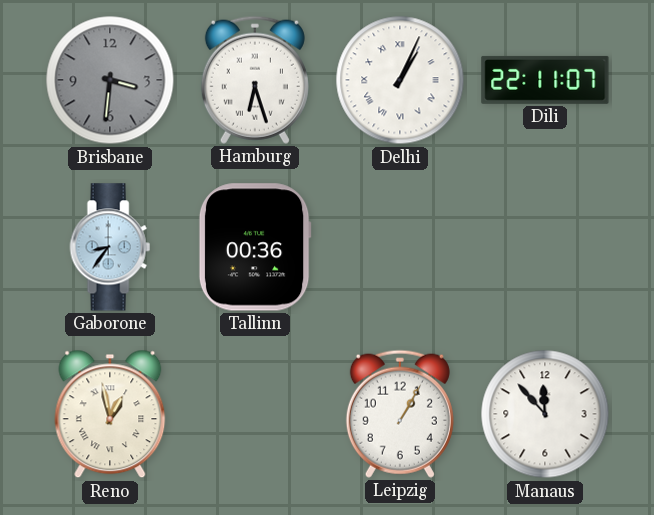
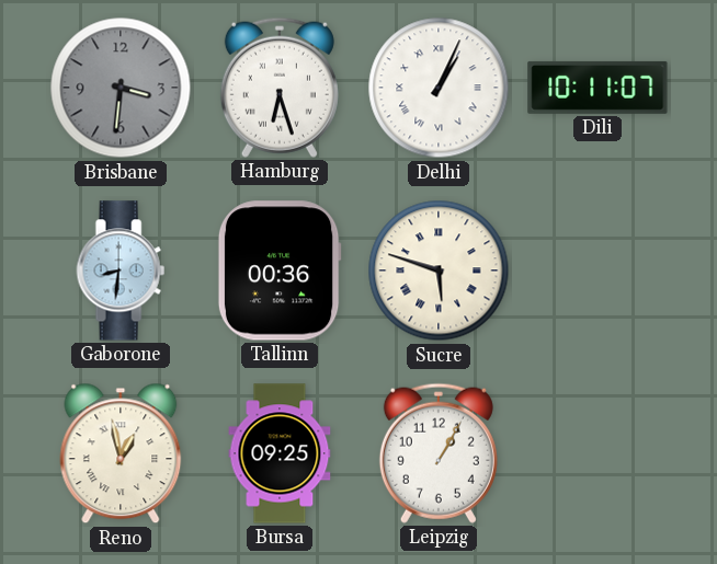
Dili: 22:11 -> 10:11 (597, 88)
Gaborone: 8:36 -> 8:31 (121, 271)
Sucre: none -> 5:48 (439, 271)
Bursa: none -> 09:25 (280, 453)
Manaus: 11:53 -> none (545, 414)
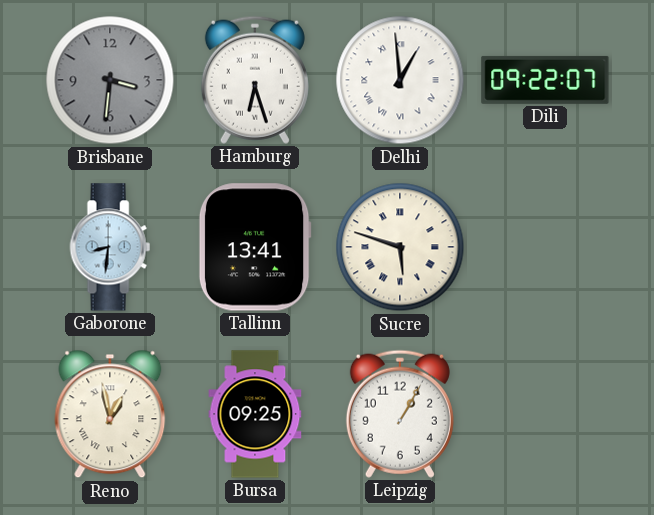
Delhi: 1:04 -> 12:59 (400, 80)
Dili: 10:11 -> 09:22 (545, 80)
Tallinn: 00:36 -> 13:41 (255, 247)
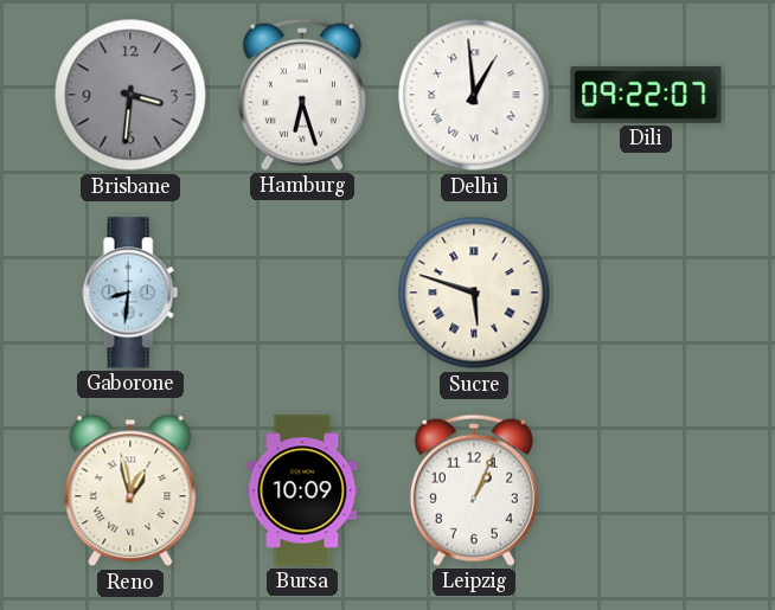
Tallinn: 13:41 -> none (255, 247)
Bursa: 09:25 -> 10:09 (302, 490)
Leipzig: 1:05 -> 1:04 (474, 490)
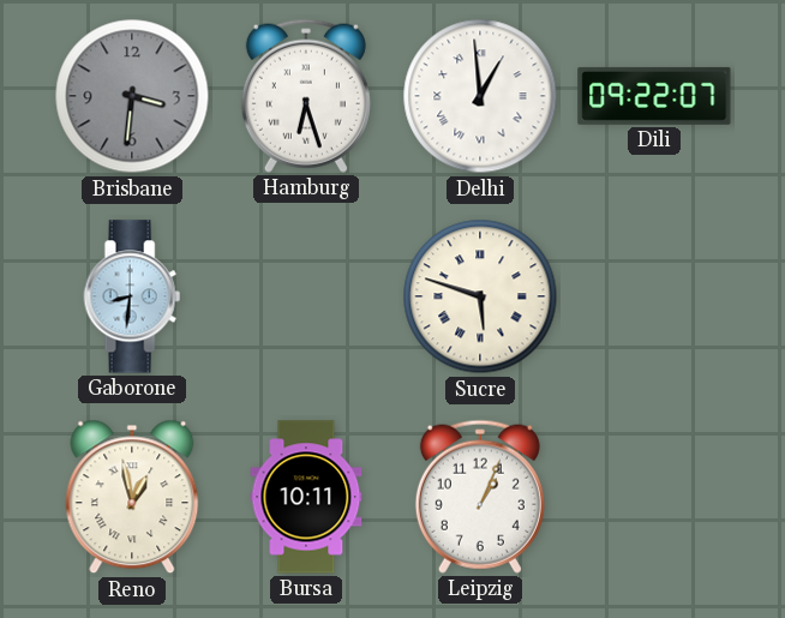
Bursa: 10:09 -> 10:11 (306, 497)
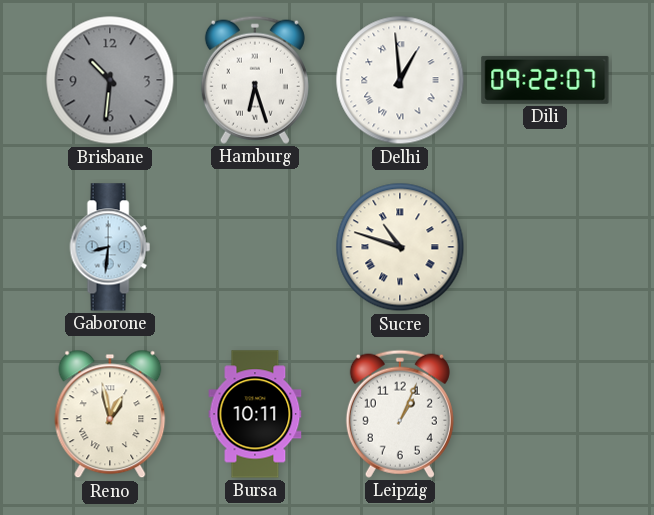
Brisbane: 3:31 -> 10:31 (110, 80)
Sucre: 5:48 -> 10:48 (400, 247)
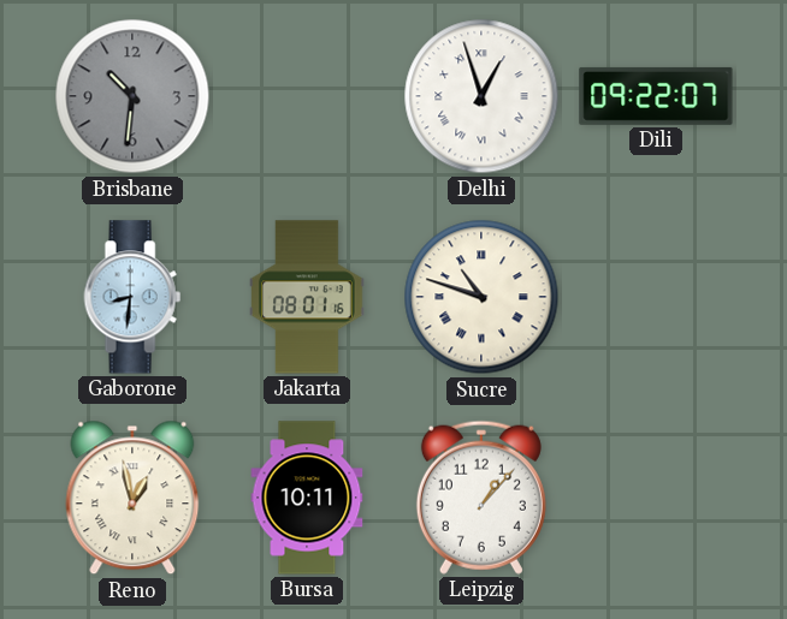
Hamburg: 6:27 -> none (255, 80)
Delhi: 12:59 -> 12:57 (481, 96)
Jakarta: none -> 08:01 (307, 297)
Leipzig: 1:04 -> 1:07 (481, 498)
